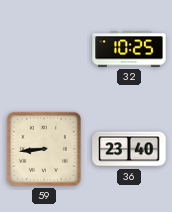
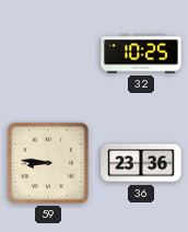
59: 8:44 -> 8:46 (48, 163)
36: 23:40 -> 23:36 (141, 163)
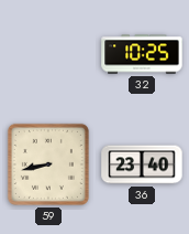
59: 8:46 -> 8:43 (48, 164)
36: 23:36 -> 23:40 (142, 164)
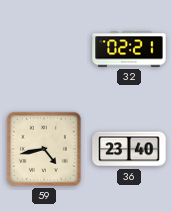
32: 10:25 -> 02:21 (129, 49)
59: 8:43 -> 4:43 (44, 149)
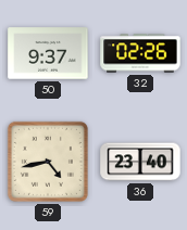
50: none -> 9:37 (48, 53)
32: 02:21 -> 02:26 (140, 53)
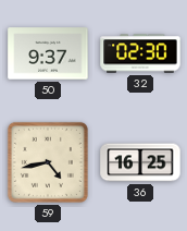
32: 02:26 -> 02:30 (140, 53)
36: 23:40 -> 16:25 (140, 162)
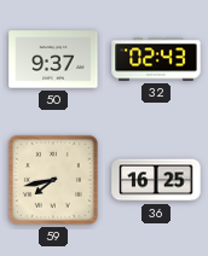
32: 02:30 -> 02:43 (156, 59)
59: 4:43 -> 7:43 (53, 180)
